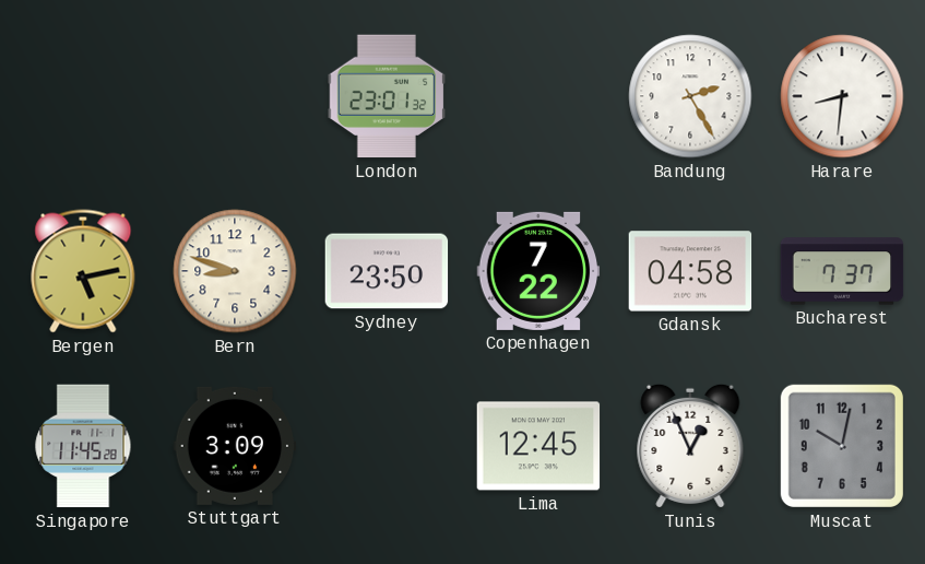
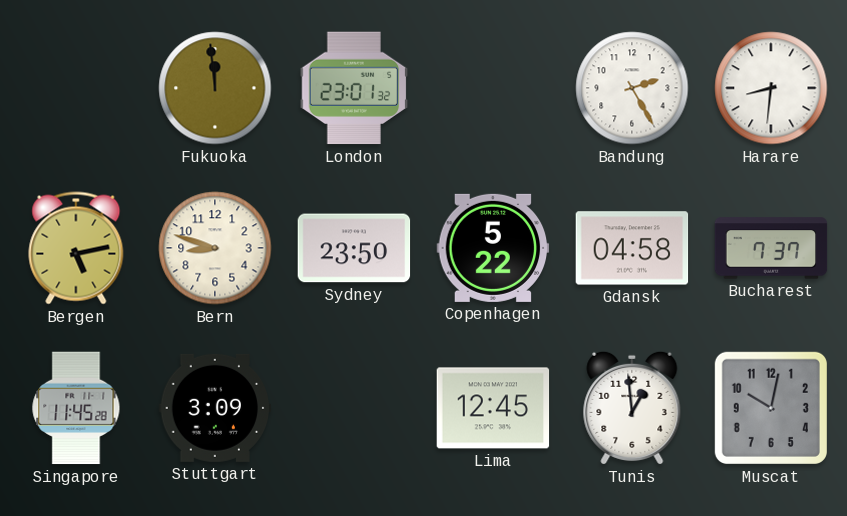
Fukuoka: none -> 11:59 (215, 88)
Copenhagen: 7:22 -> 5:22 (493, 248)
Tunis: 12:56 -> 12:59 (632, 408)
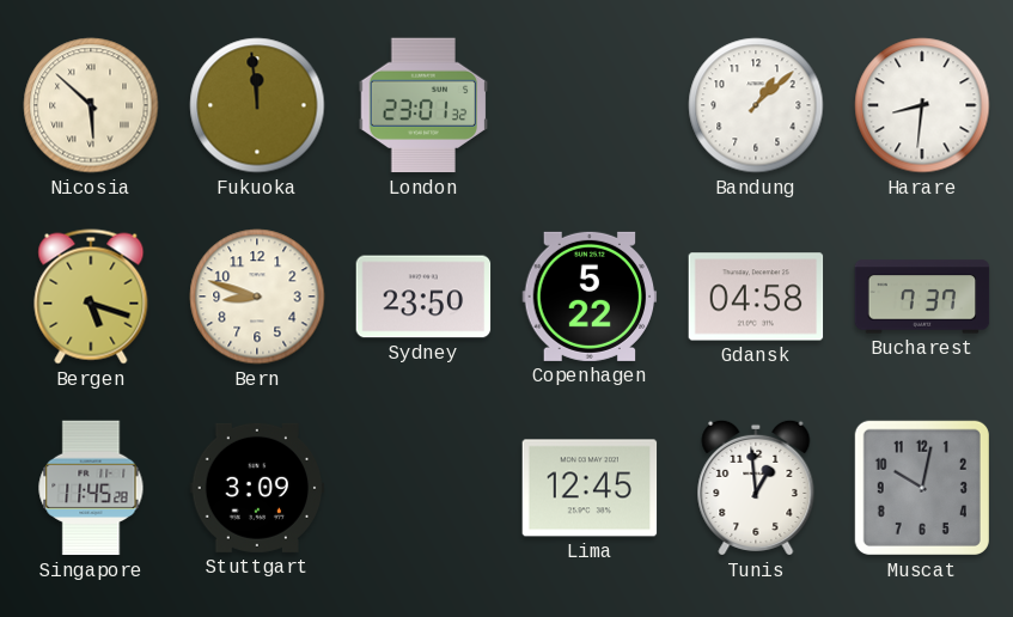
Nicosia: none -> 5:52 (91, 105)
Bandung: 2:25 -> 1:08 (756, 105)
Bergen: 5:13 -> 5:18 (91, 297)
